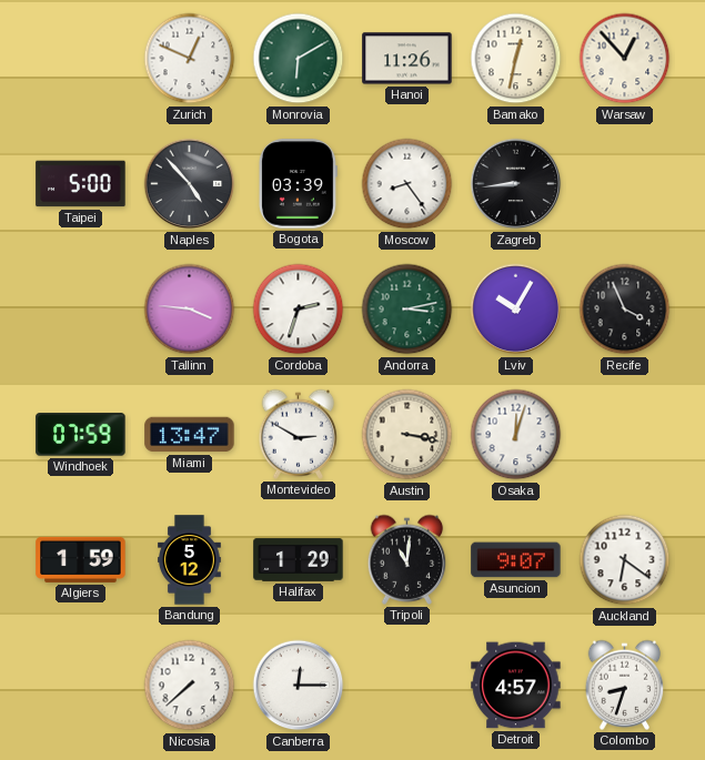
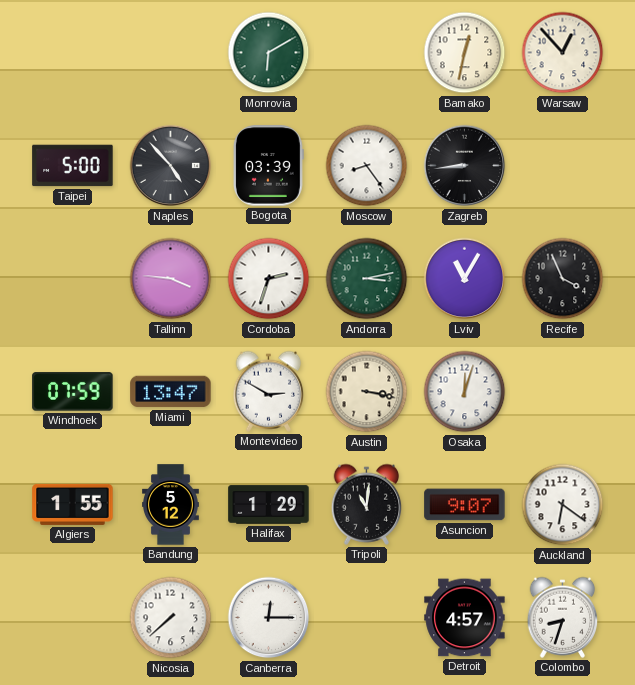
Zurich: 12:49 -> none (190, 59)
Hanoi: 11:26 -> none (407, 59)
Lviv: 10:05 -> 11:05 (465, 279)
Algiers: 1:59 -> 1:55 (73, 504)
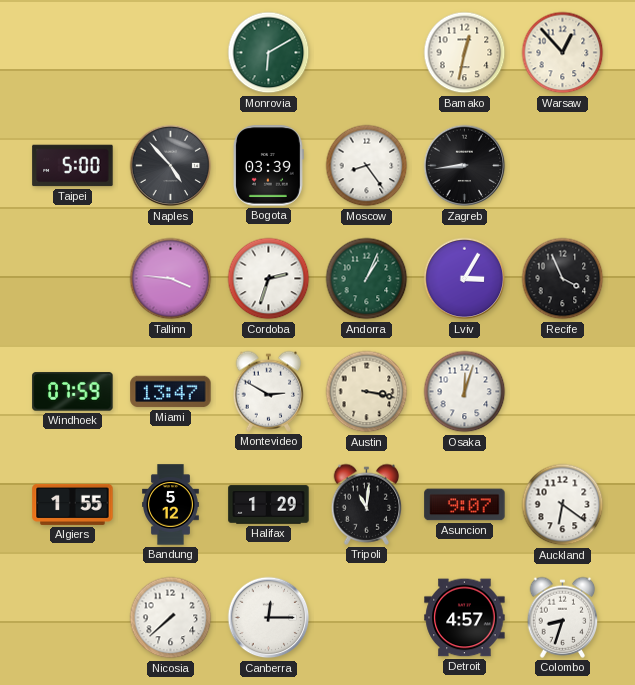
Andorra: 3:13 -> 1:04 (367, 279)
Lviv: 11:05 -> 3:05 (465, 279)
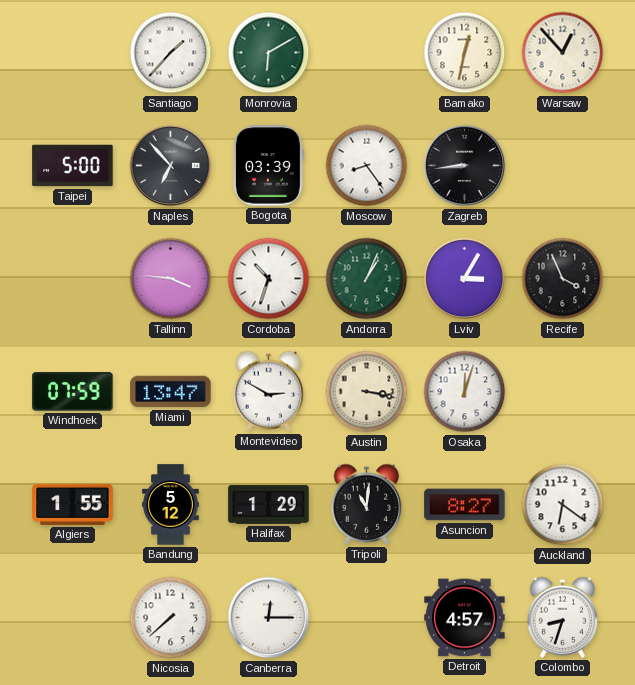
Santiago: none -> 1:37 (171, 53)
Naples: 4:53 -> 6:53 (171, 166)
Cordoba: 2:33 -> 10:33 (269, 279)
Asuncion: 9:07 -> 8:27 (465, 505)
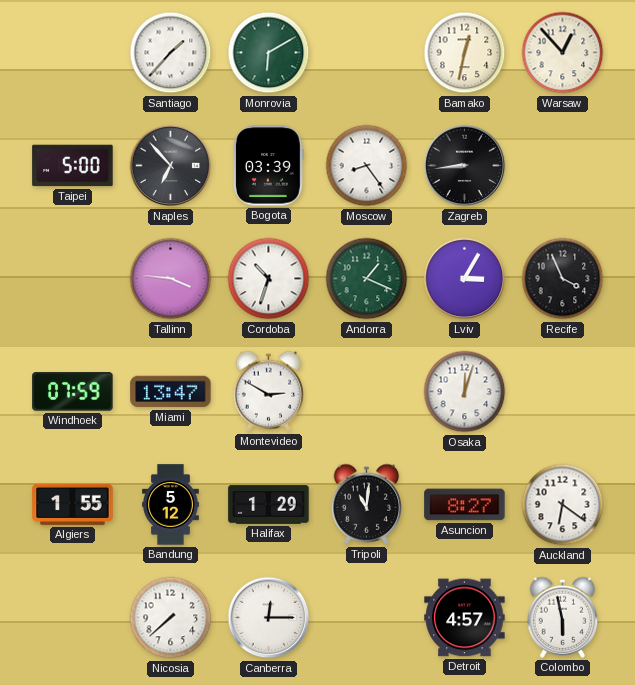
Andorra: 1:04 -> 1:19 (367, 279)
Austin: 3:17 -> none (367, 392)
Colombo: 8:33 -> 5:58 (563, 617)
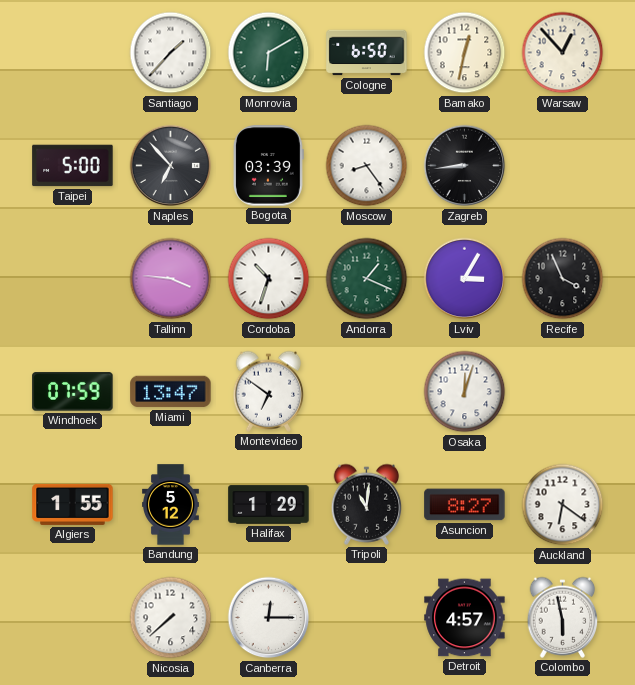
Cologne: none -> 6:50 (367, 53)
Montevideo: 2:50 -> 6:51 (269, 391)
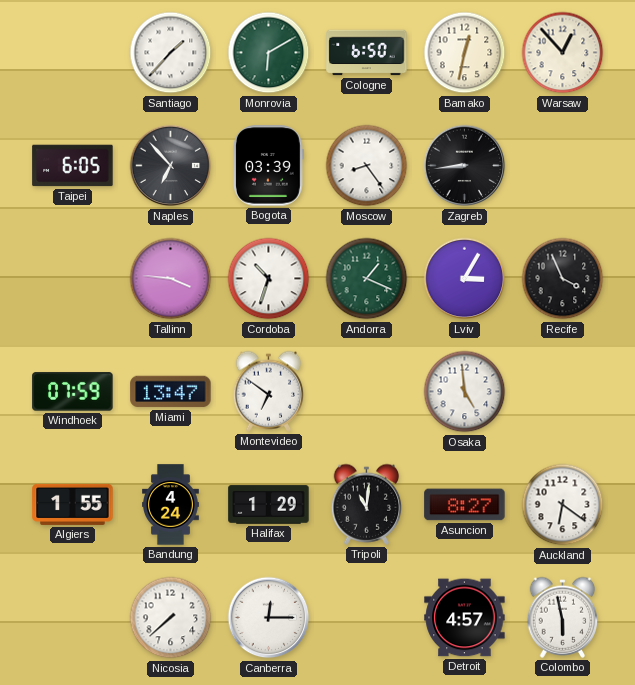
Taipei: 5:00 -> 6:05 (73, 166)
Osaka: 12:03 -> 4:59 (465, 392)
Bandung: 5:12 -> 4:24 (171, 505)
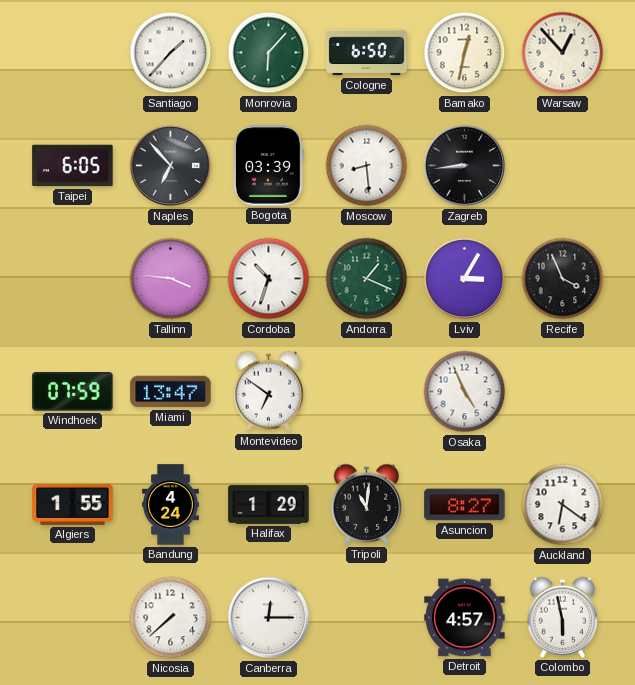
Monrovia: 6:10 -> 6:07 (269, 53)
Moscow: 8:24 -> 8:29 (367, 166)
Osaka: 4:59 -> 4:56 (465, 392)
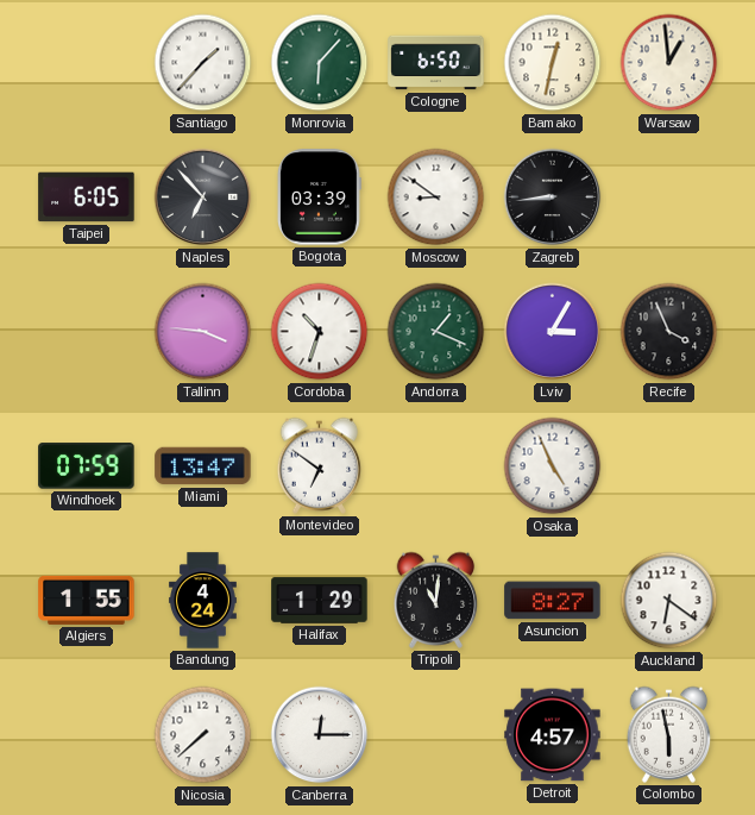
Warsaw: 12:53 -> 12:59 (669, 63)
Moscow: 8:29 -> 8:51 (436, 198)
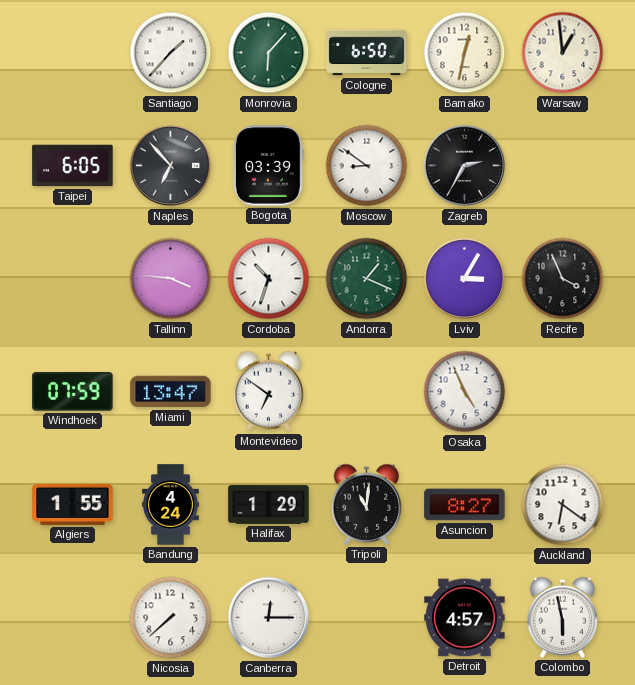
Zagreb: 8:44 -> 2:35 (465, 166)
